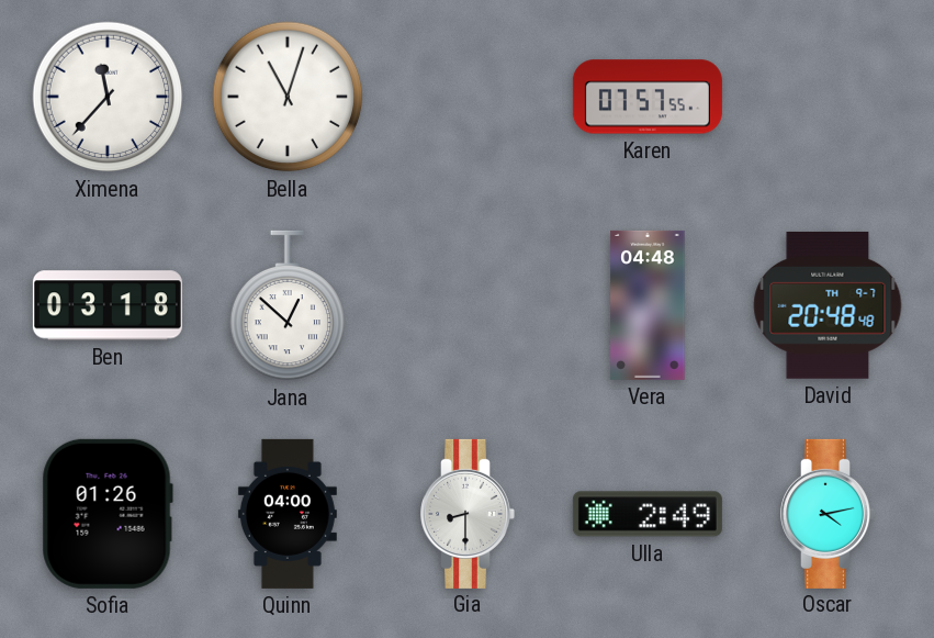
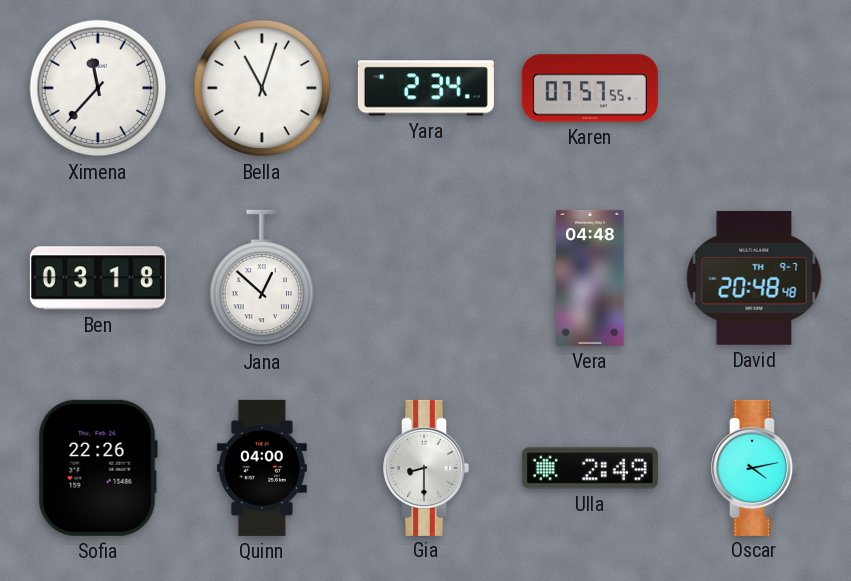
Yara: none -> 2:34 (426, 88)
Sofia: 01:26 -> 22:26 (98, 468)
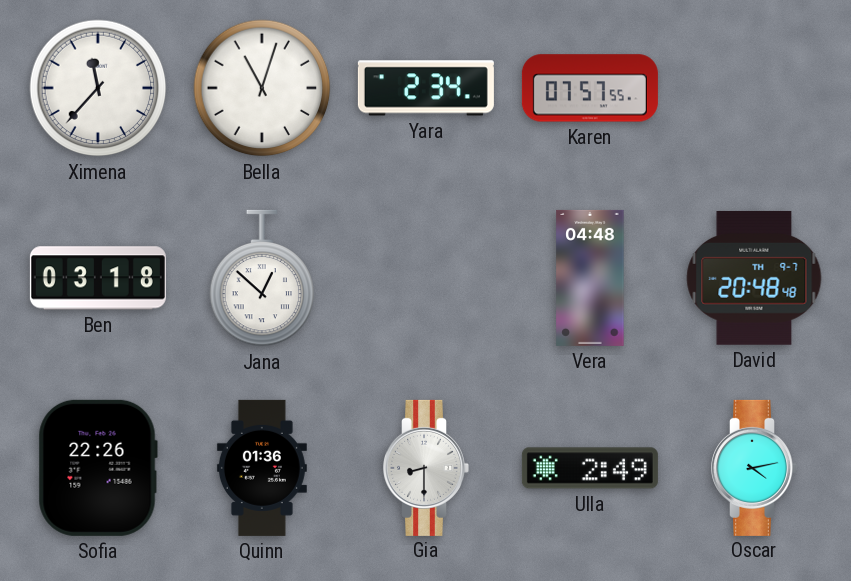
Quinn: 04:00 -> 01:36 (262, 468)
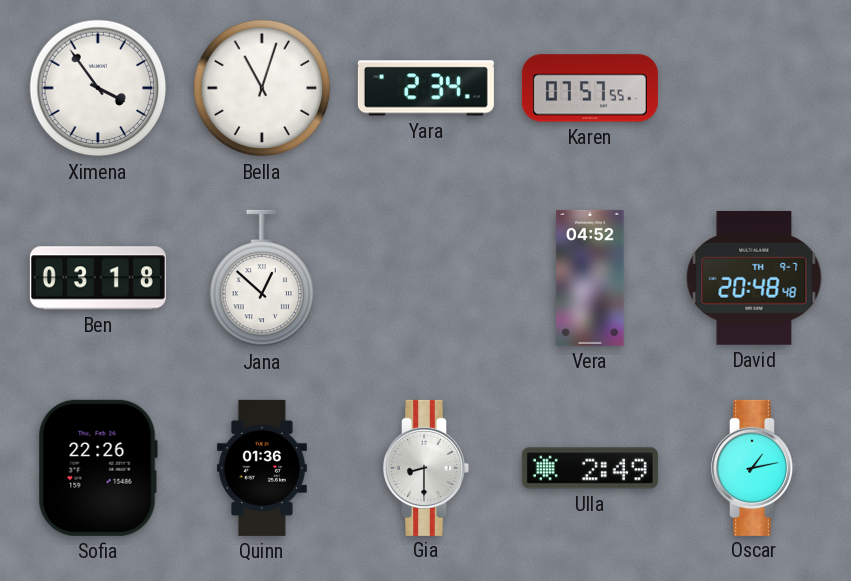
Ximena: 11:37 -> 3:54 (98, 88)
Vera: 04:48 -> 04:52 (590, 278)
Oscar: 4:13 -> 1:13 (754, 468)
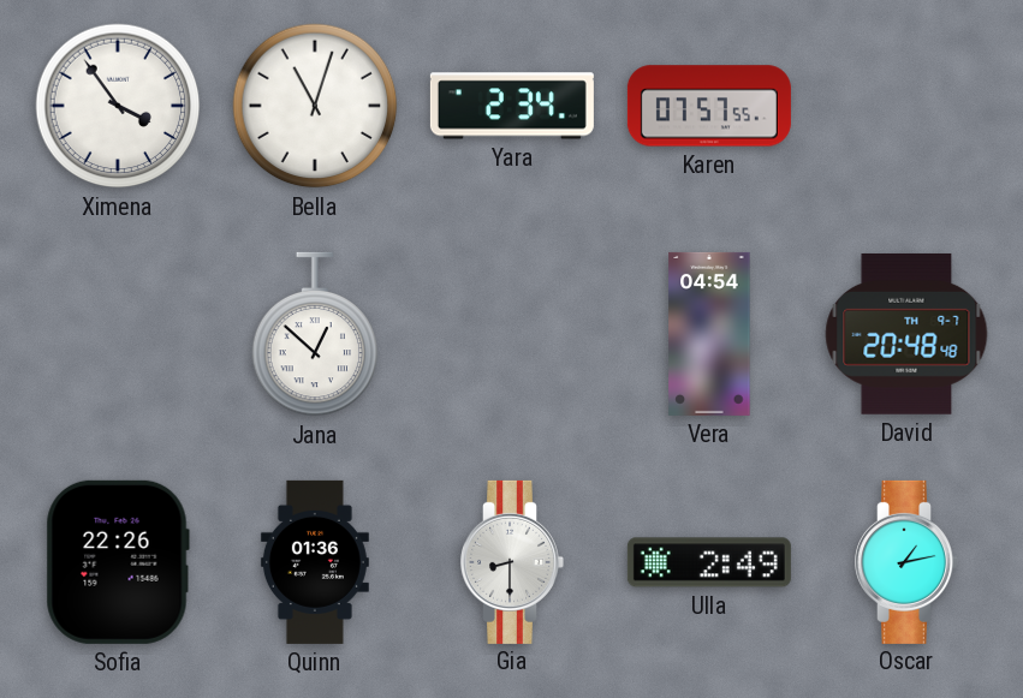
Ben: 03:18 -> none (98, 278)
Vera: 04:52 -> 04:54 (709, 334)
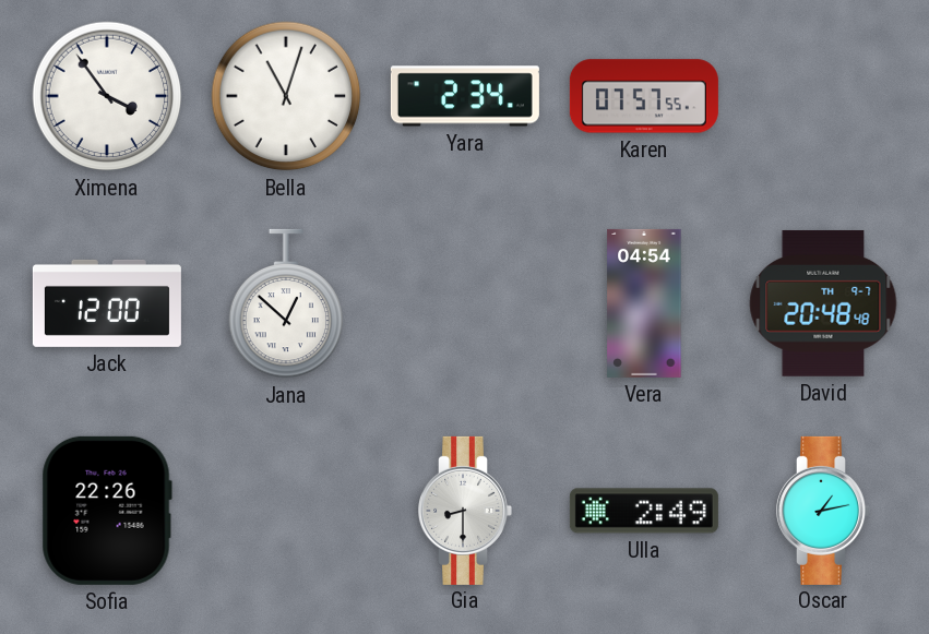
Jack: none -> 12:00 (107, 303)
Quinn: 01:36 -> none (315, 562)
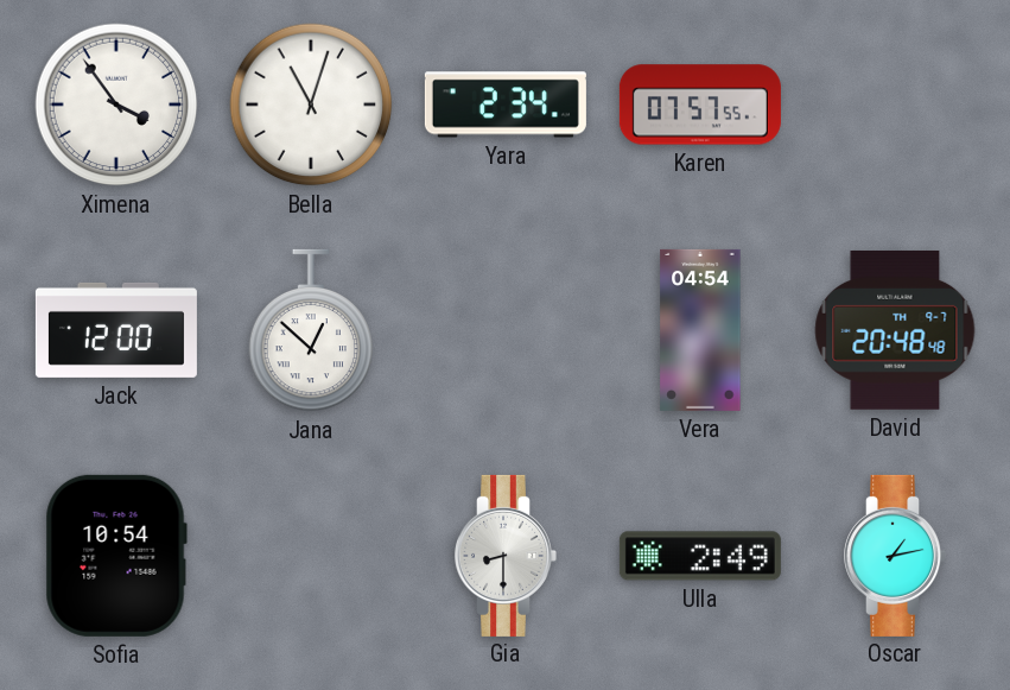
Sofia: 22:26 -> 10:54 (116, 556)
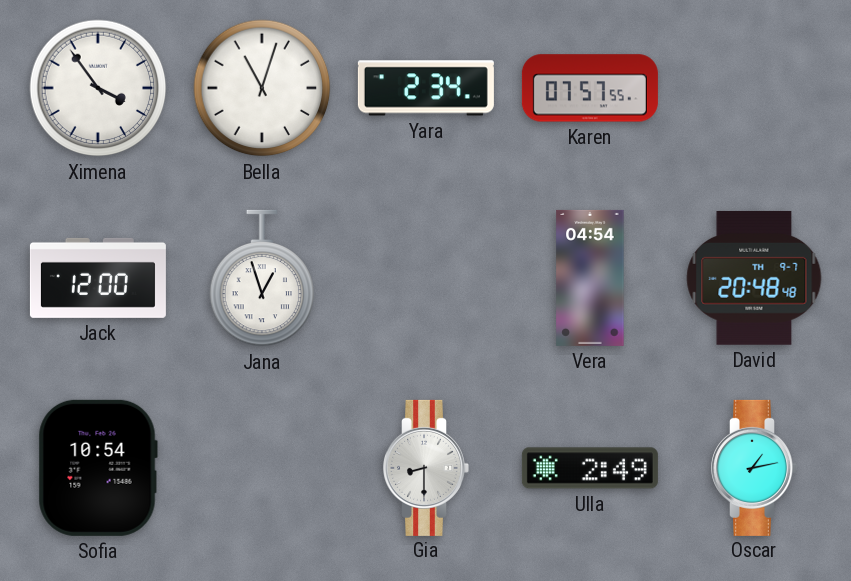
Jana: 12:52 -> 12:57 (262, 278)
